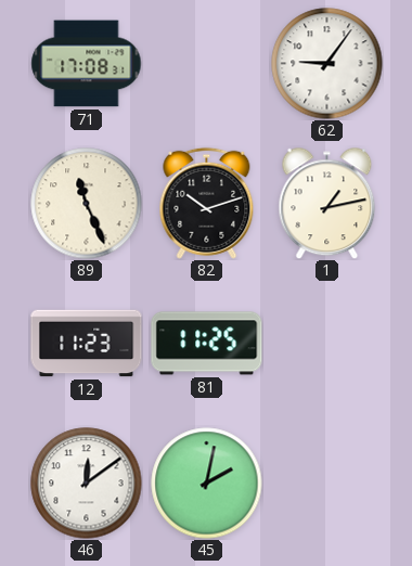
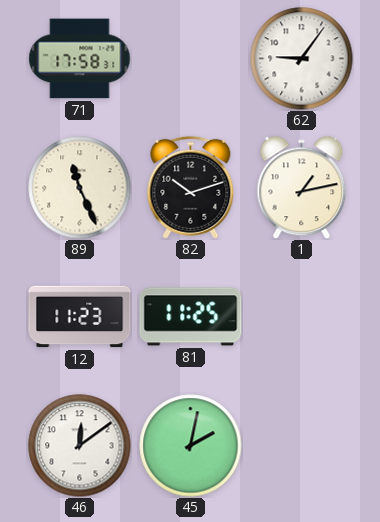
71: 17:08 -> 17:58 (80, 59)
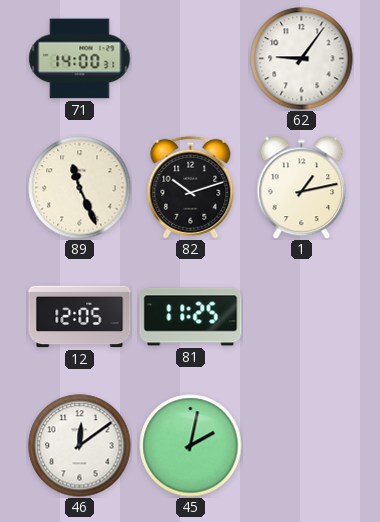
71: 17:58 -> 14:00 (80, 59)
12: 11:23 -> 12:05 (80, 317)
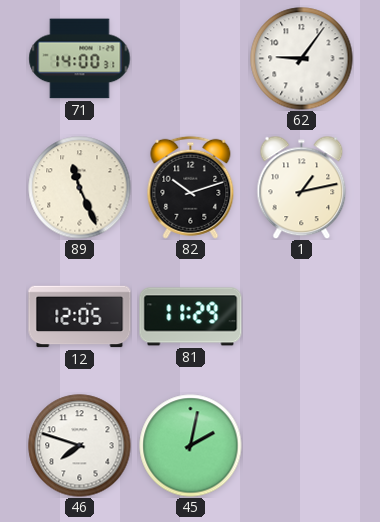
81: 11:25 -> 11:29 (191, 317)
46: 12:09 -> 7:48 (80, 446)
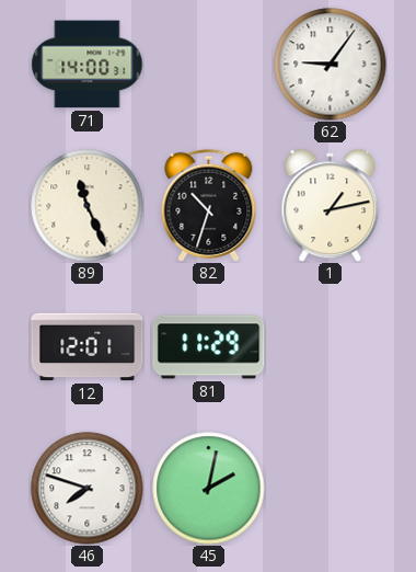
82: 10:12 -> 10:33 (209, 205)
12: 12:05 -> 12:01 (88, 347)
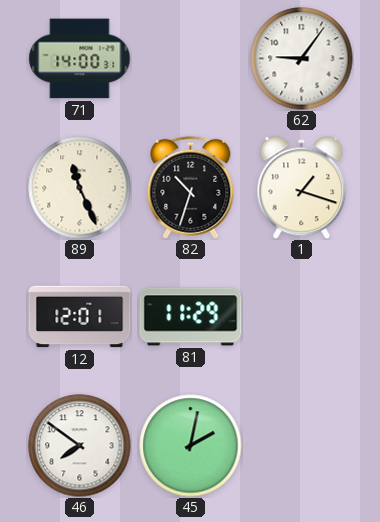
1: 1:13 -> 1:18 (302, 187)
46: 7:48 -> 7:51 (80, 446)
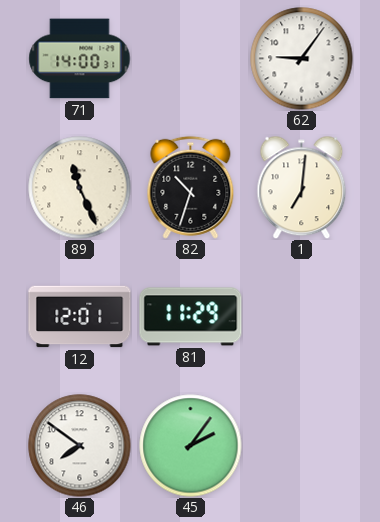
1: 1:18 -> 7:01 (302, 187)
45: 2:02 -> 2:06 (191, 446)
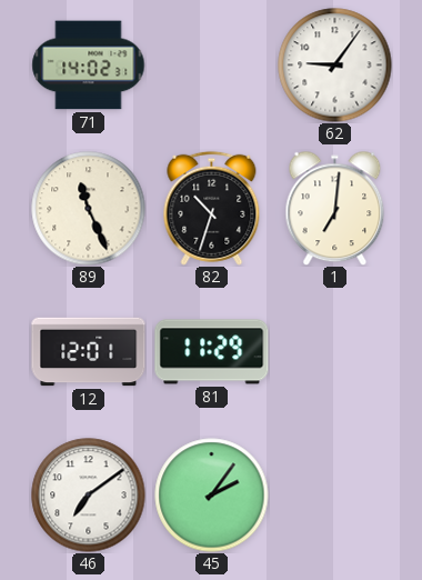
71: 14:00 -> 14:02 (89, 66)
46: 7:51 -> 7:09 (89, 496)
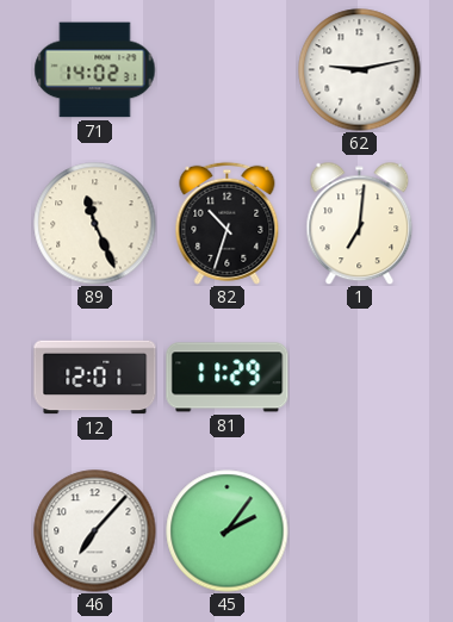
62: 9:06 -> 9:13 (360, 70)
46: 7:09 -> 7:07 (95, 531)
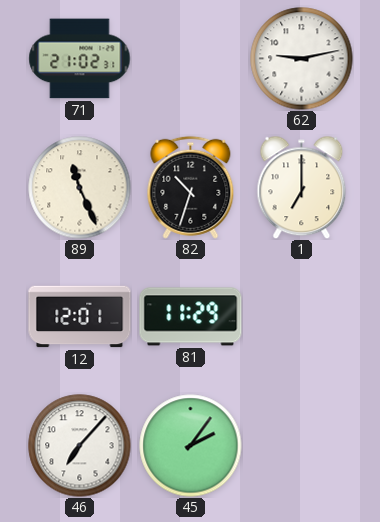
71: 14:02 -> 21:02 (80, 59)
1: 7:01 -> 7:00 (302, 187)
